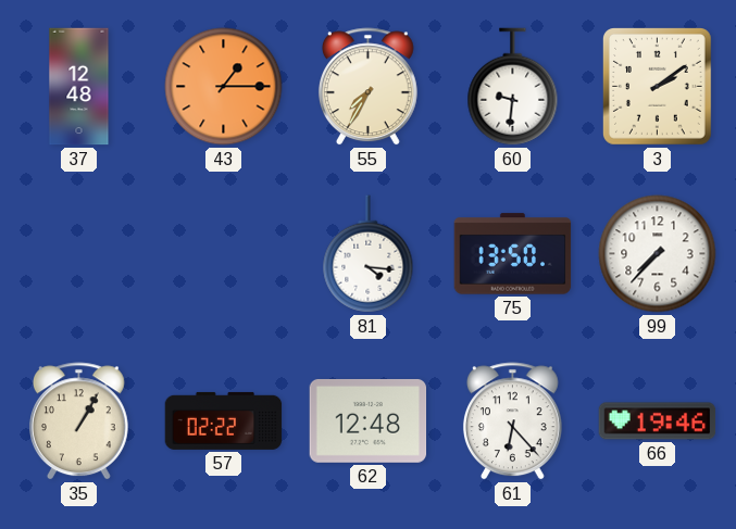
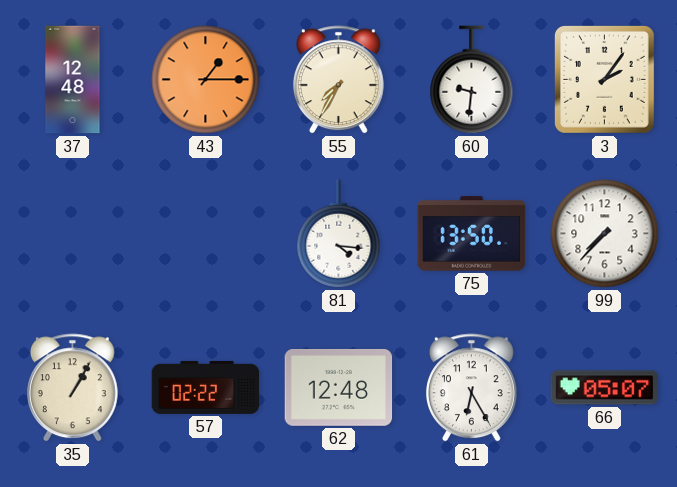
3: 2:09 -> 2:06 (604, 80)
61: 6:23 -> 6:25 (471, 388)
66: 19:46 -> 05:07 (605, 388)
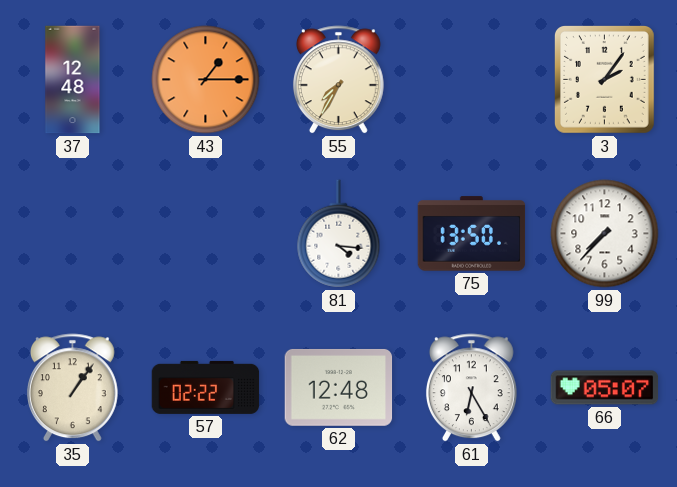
60: 9:31 -> none (472, 80)
35: 1:05 -> 1:06 (72, 388)
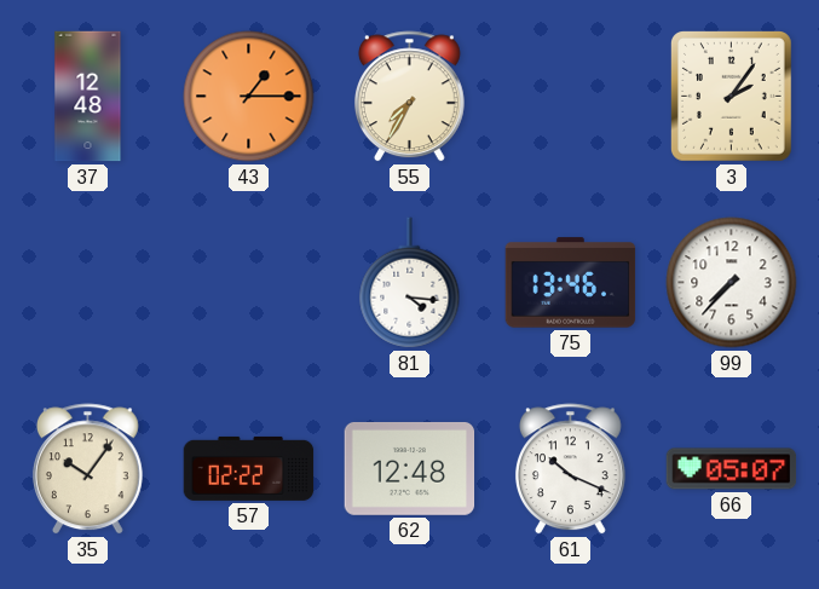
75: 13:50 -> 13:46 (571, 283)
35: 1:06 -> 10:06 (87, 469)
61: 6:25 -> 10:19 (570, 469)
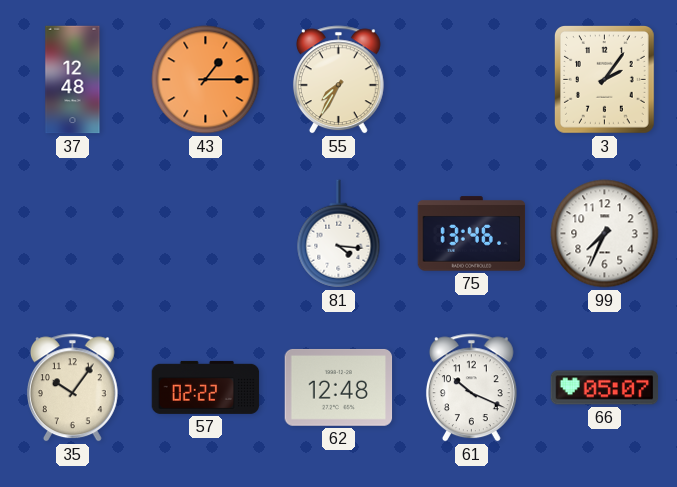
99: 7:37 -> 7:34 (605, 234)
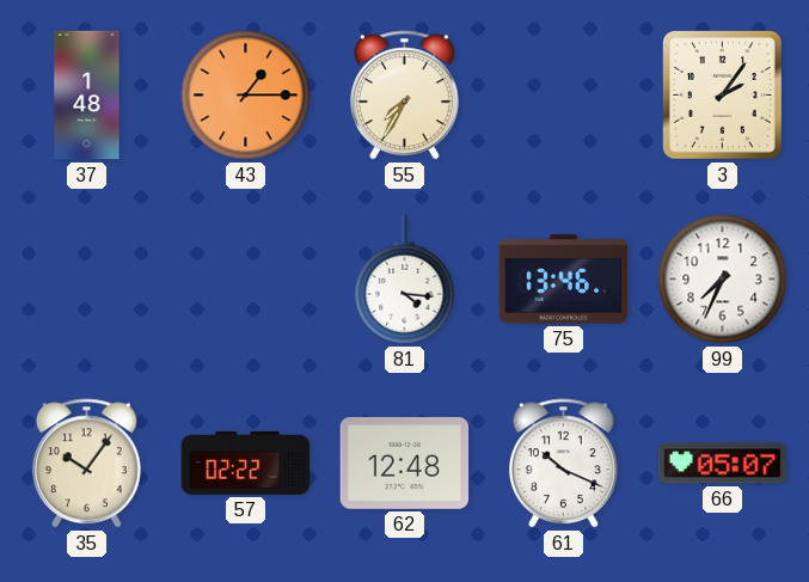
37: 12:48 -> 1:48 (87, 96)
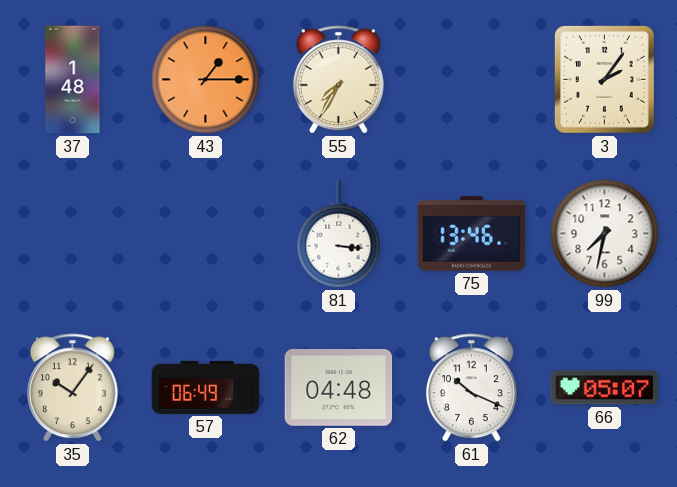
81: 4:16 -> 3:16 (339, 234)
99: 7:34 -> 7:32 (605, 234)
57: 02:22 -> 06:49 (206, 387)
62: 12:48 -> 04:48 (339, 387)
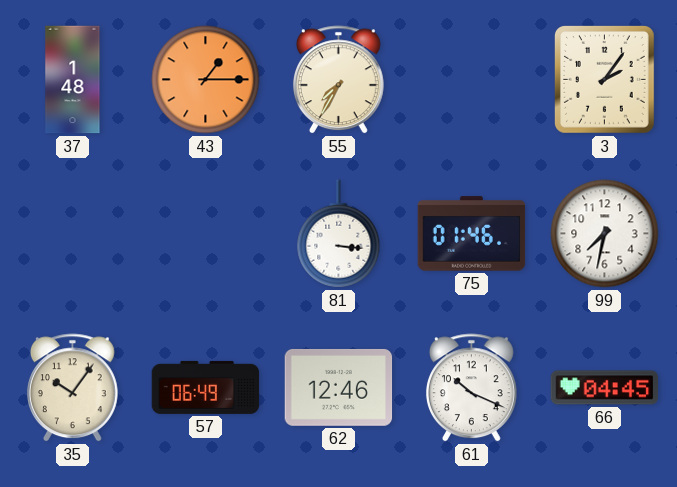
75: 13:46 -> 01:46 (472, 234)
62: 04:48 -> 12:46 (339, 387)
66: 05:07 -> 04:45 (605, 388)
